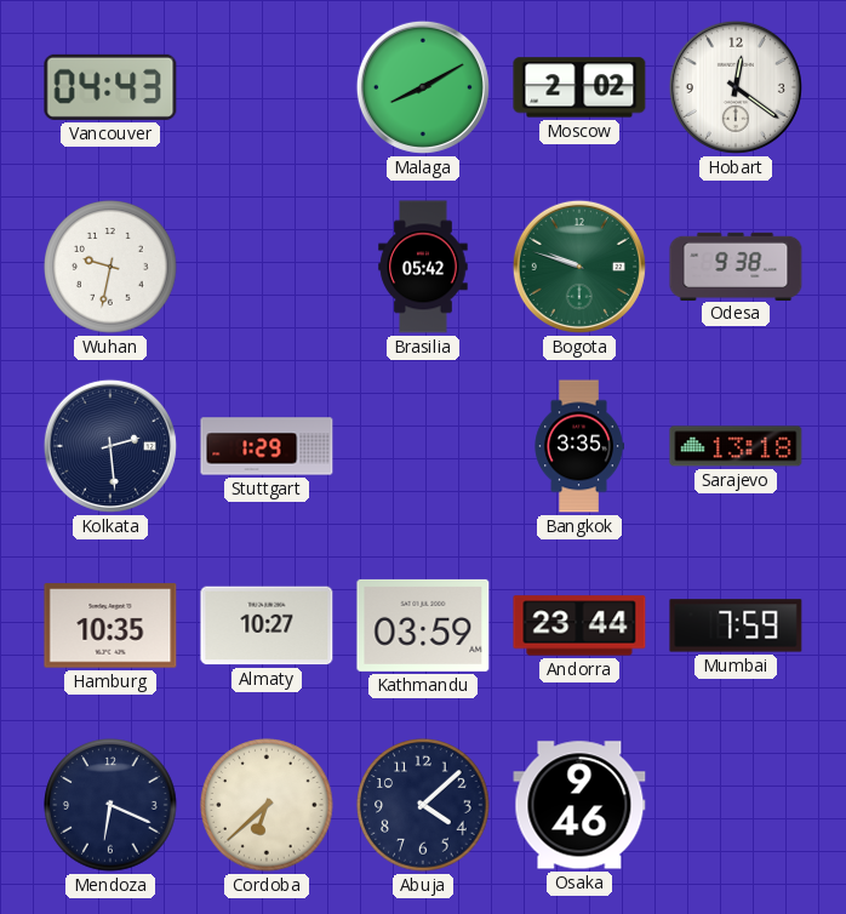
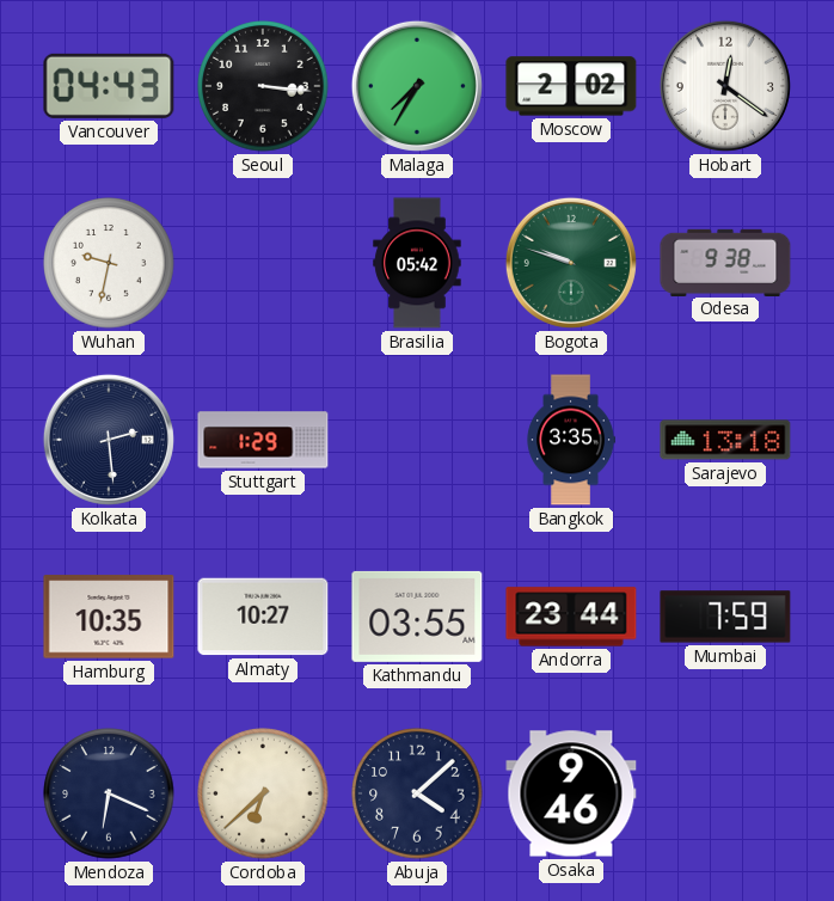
Seoul: none -> 3:16 (263, 86)
Malaga: 8:10 -> 7:35 (417, 86)
Kathmandu: 03:59 -> 03:55 (417, 617)
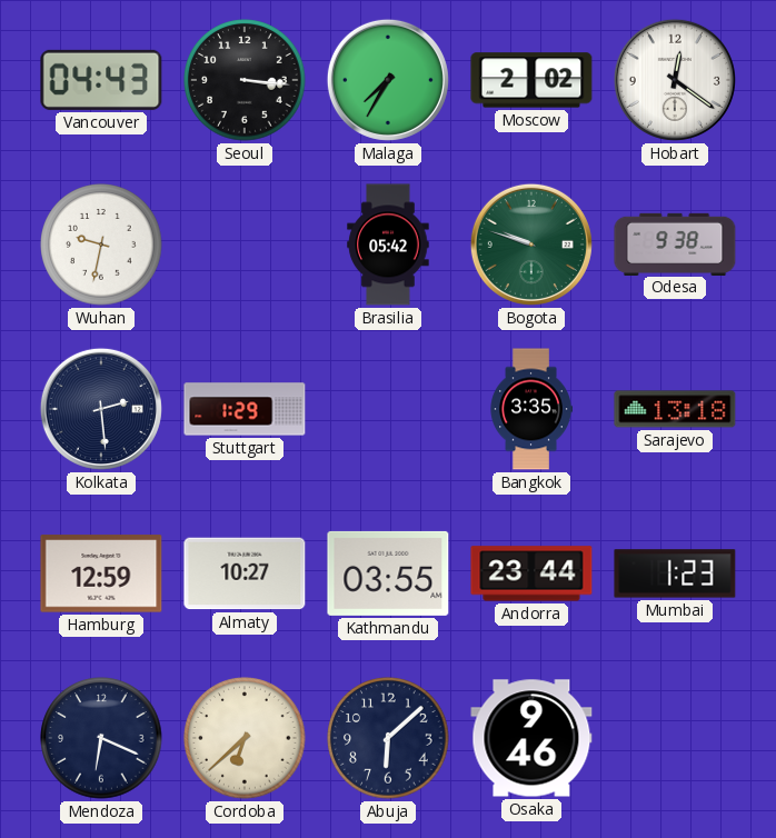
Hamburg: 10:35 -> 12:59 (101, 573)
Mumbai: 7:59 -> 1:23 (675, 573)
Abuja: 4:08 -> 6:08 (388, 738)
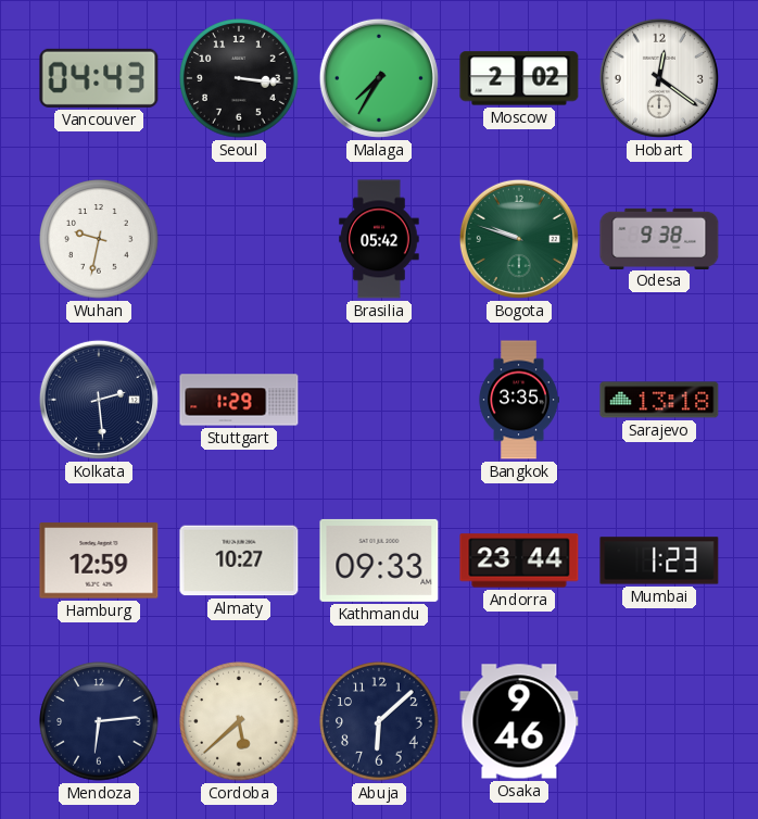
Kathmandu: 03:55 -> 09:33 (379, 560)
Mendoza: 6:19 -> 6:14 (99, 721)
Cordoba: 6:38 -> 5:38 (239, 721)
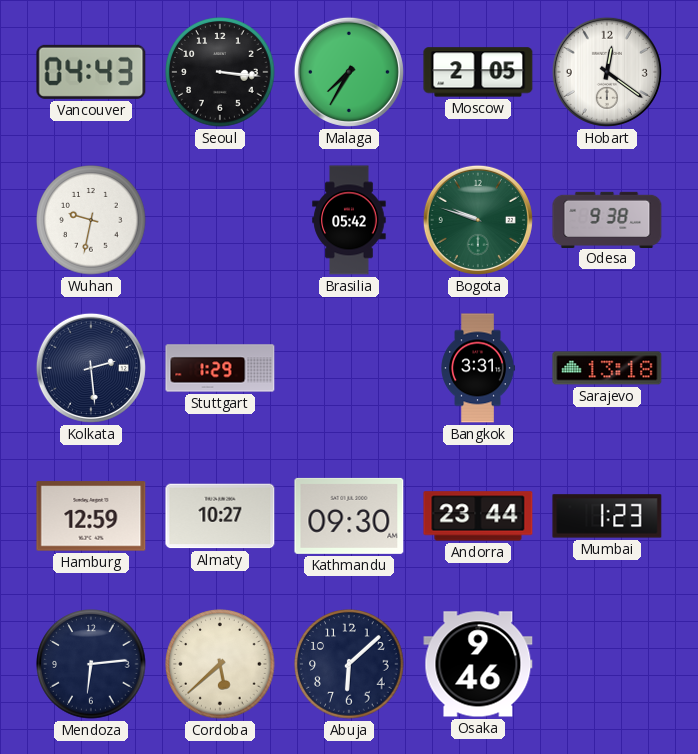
Moscow: 2:02 -> 2:05 (478, 72)
Bangkok: 3:35 -> 3:31 (478, 368)
Kathmandu: 09:33 -> 09:30 (349, 516)
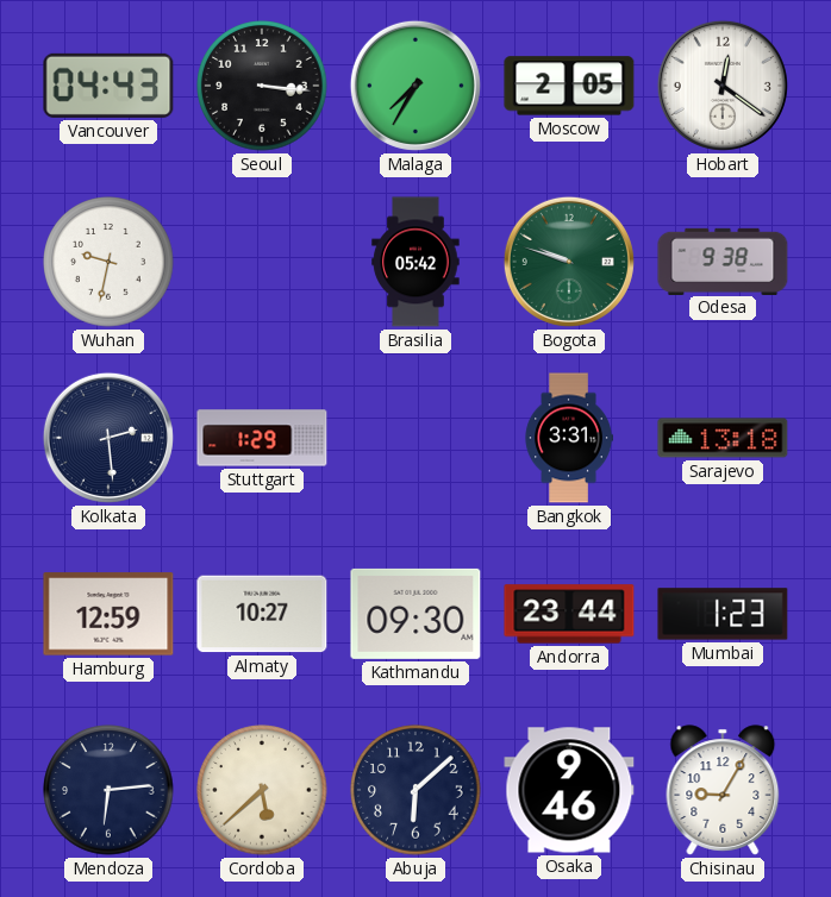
Chisinau: none -> 9:05 (723, 790)
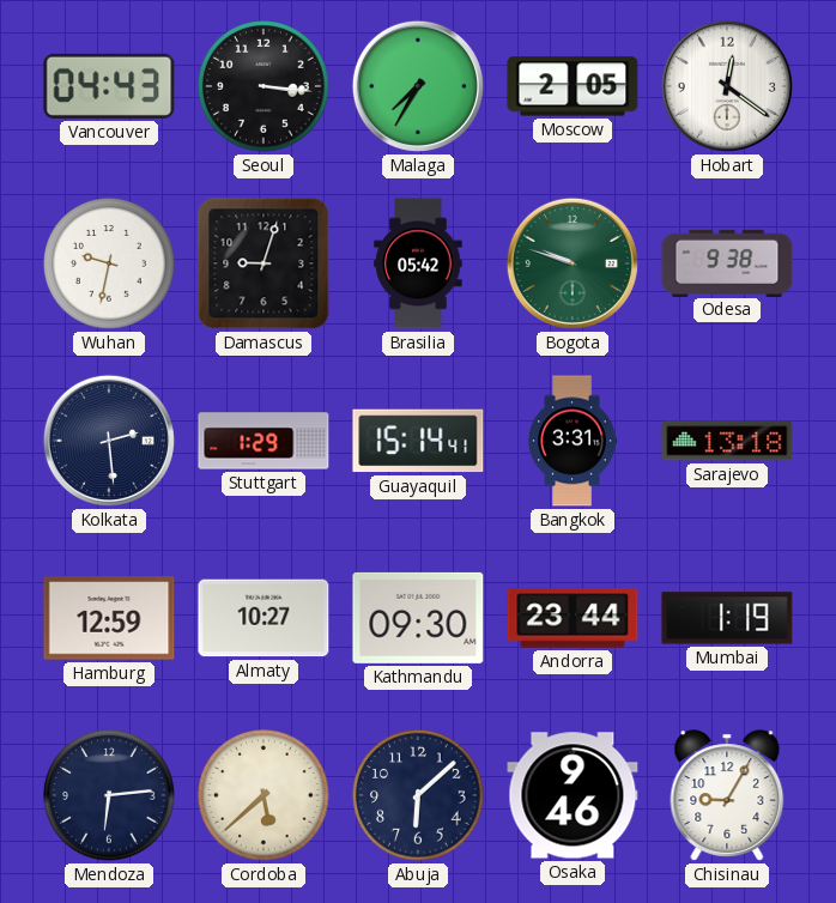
Damascus: none -> 9:03 (263, 263)
Guayaquil: none -> 15:14 (418, 441)
Mumbai: 1:23 -> 1:19 (727, 618)
